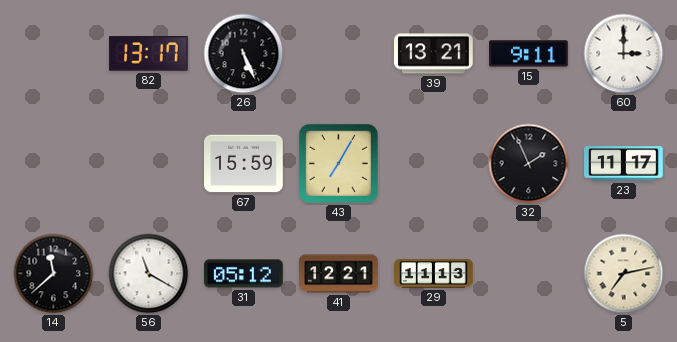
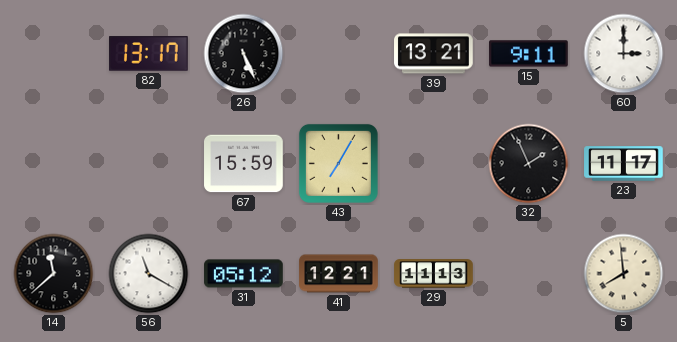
5: 7:13 -> 7:59 (624, 274)
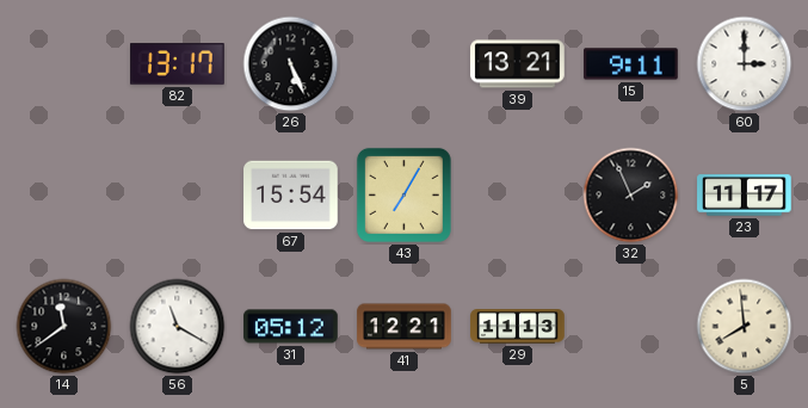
67: 15:59 -> 15:54 (291, 196)
14: 11:38 -> 11:39 (64, 327)
